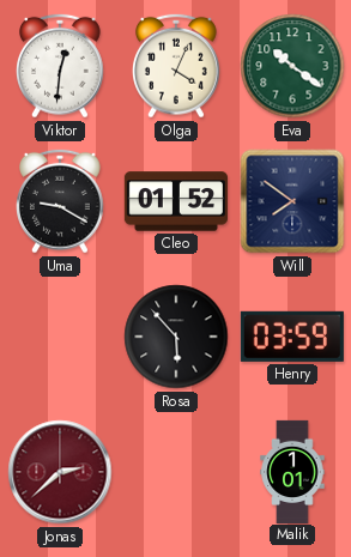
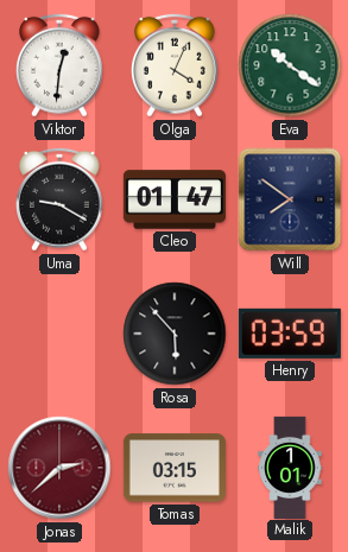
Cleo: 01:52 -> 01:47 (175, 199)
Tomas: none -> 03:15 (175, 468)
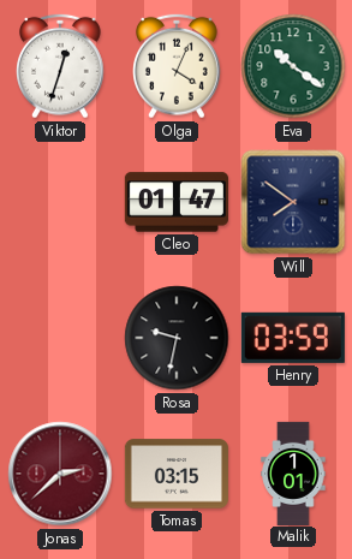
Viktor: 12:31 -> 12:33 (61, 66)
Uma: 9:20 -> none (61, 199)
Rosa: 5:53 -> 9:32 (177, 338)
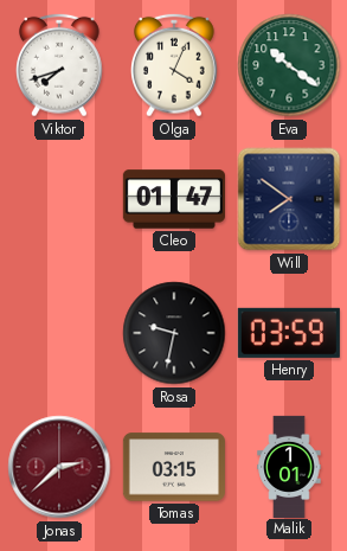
Viktor: 12:33 -> 7:42 (60, 65)
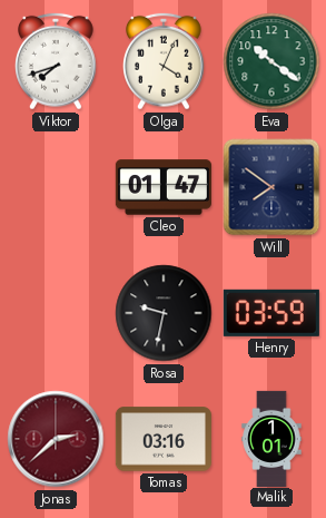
Tomas: 03:15 -> 03:16 (164, 439)
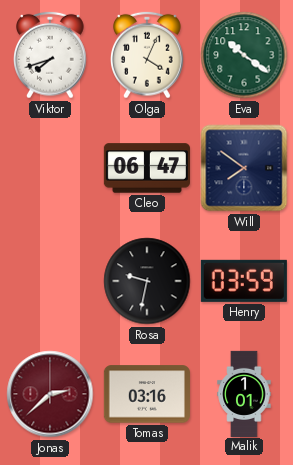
Cleo: 01:47 -> 06:47 (147, 168)
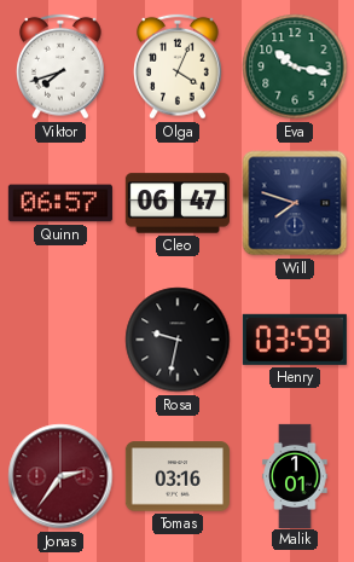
Eva: 10:21 -> 10:17 (295, 66)
Quinn: none -> 06:57 (60, 203)
Will: 7:51 -> 7:48 (295, 203)
Jonas: 2:38 -> 2:36 (60, 476)
